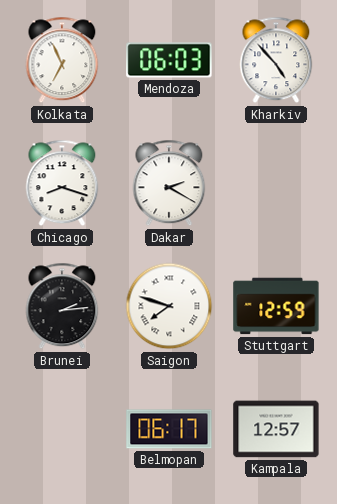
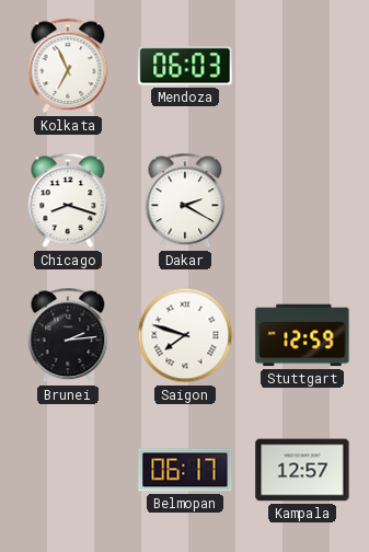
Kharkiv: 4:53 -> none (276, 60)
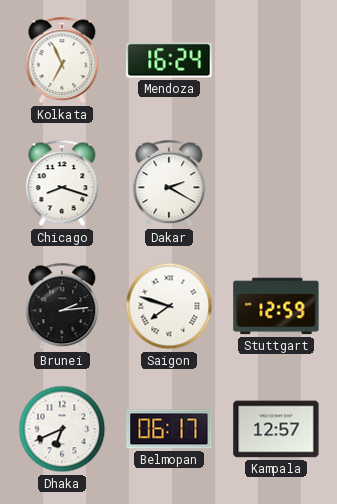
Mendoza: 06:03 -> 16:24 (169, 60)
Dhaka: none -> 6:41 (62, 429)
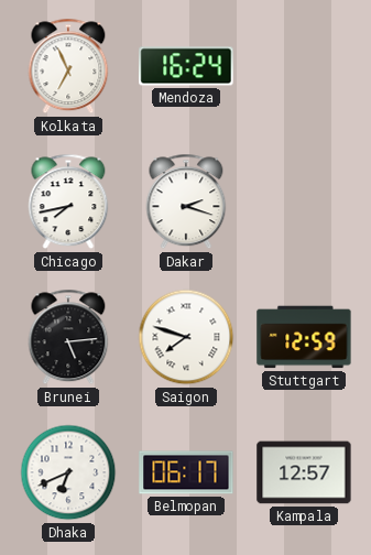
Chicago: 8:18 -> 7:43 (68, 202)
Dakar: 2:20 -> 2:18 (186, 202)
Brunei: 2:14 -> 5:14 (68, 337)
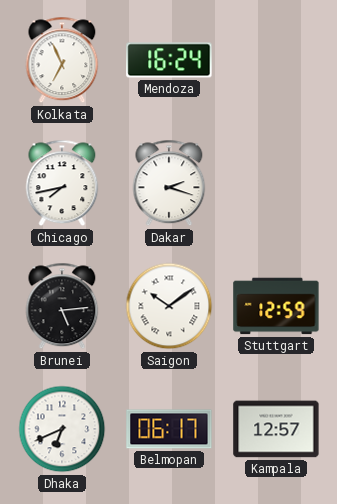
Saigon: 7:48 -> 10:09 (169, 306)
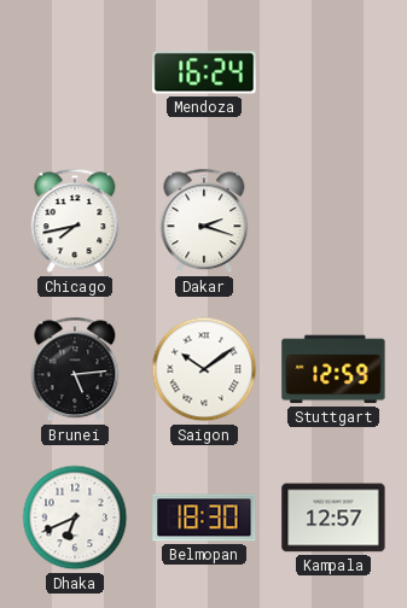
Kolkata: 6:56 -> none (62, 60)
Belmopan: 06:17 -> 18:30 (204, 518)
